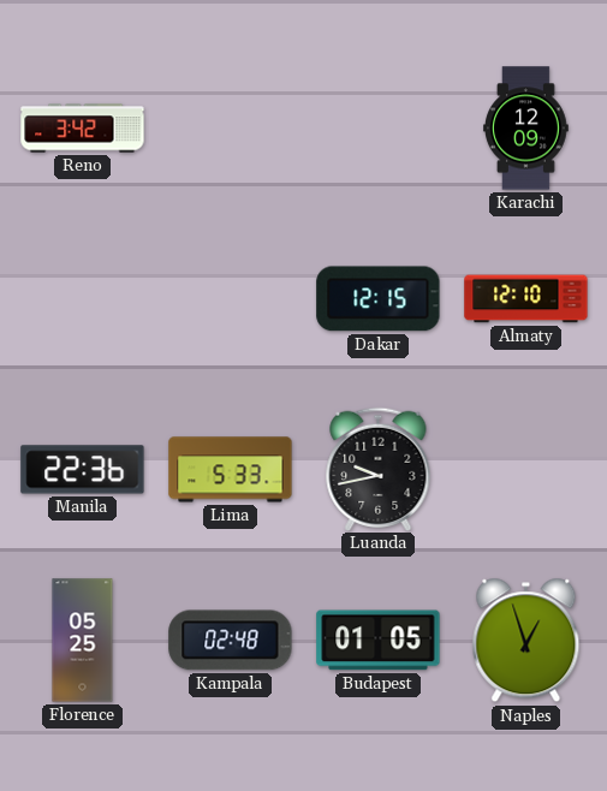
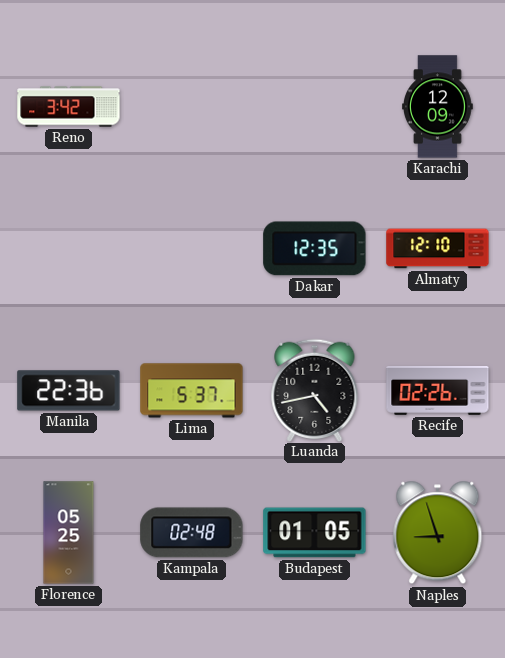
Dakar: 12:15 -> 12:35 (315, 249)
Lima: 5:33 -> 5:37 (192, 391)
Luanda: 9:43 -> 4:43 (315, 390)
Recife: none -> 02:26 (438, 390)
Naples: 12:57 -> 8:57 (438, 533)
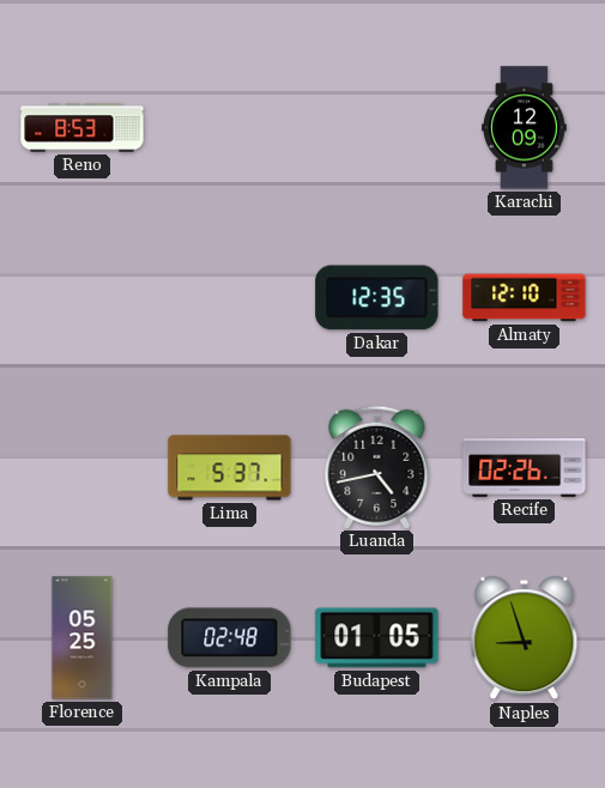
Reno: 3:42 -> 8:53 (83, 128)
Manila: 22:36 -> none (69, 391)
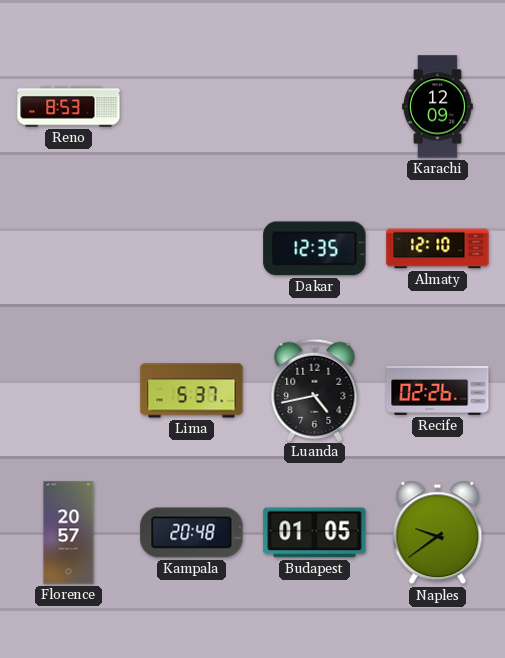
Florence: 05:25 -> 20:57 (69, 533)
Kampala: 02:48 -> 20:48 (192, 533)
Naples: 8:57 -> 9:39 (438, 533)
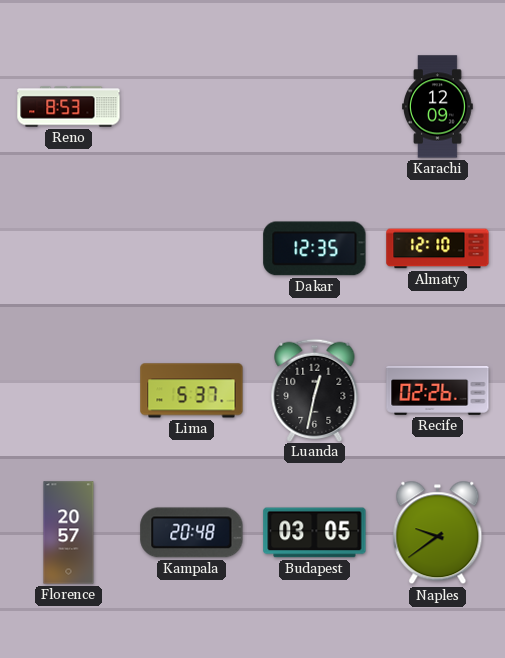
Luanda: 4:43 -> 12:32 (315, 390)
Budapest: 01:05 -> 03:05 (315, 533)
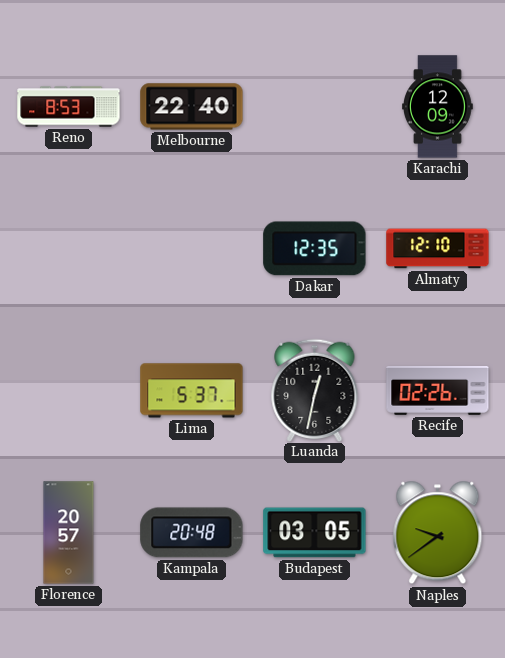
Melbourne: none -> 22:40 (192, 107)
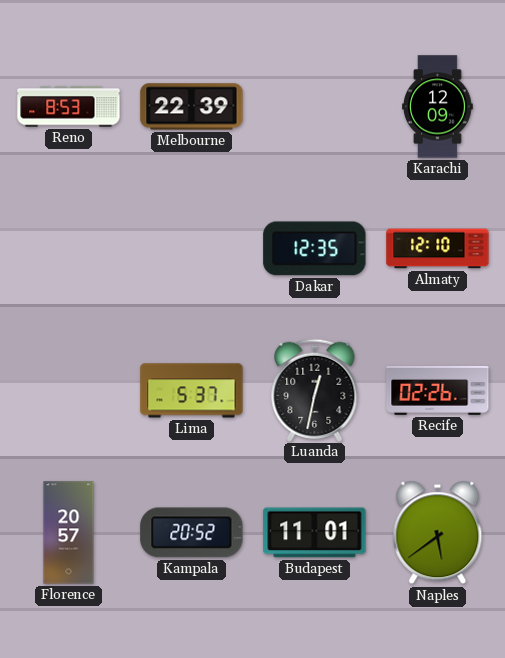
Melbourne: 22:40 -> 22:39 (192, 107)
Kampala: 20:48 -> 20:52 (192, 533)
Budapest: 03:05 -> 11:01 (315, 533)
Naples: 9:39 -> 5:39 (438, 533)
